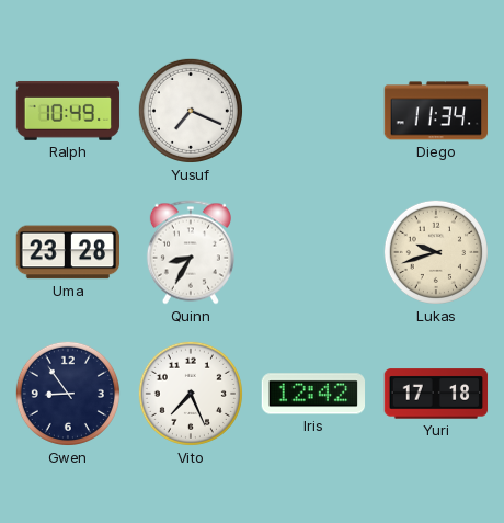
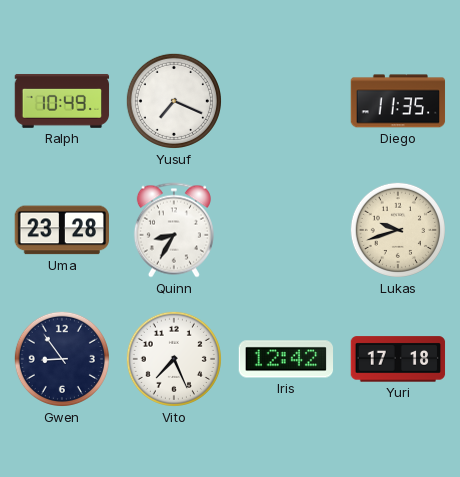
Diego: 11:34 -> 11:35 (398, 101)
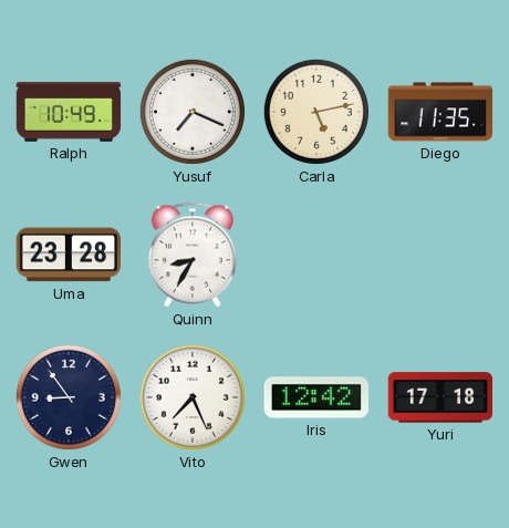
Carla: none -> 5:13 (316, 112)
Lukas: 9:42 -> none (398, 230)
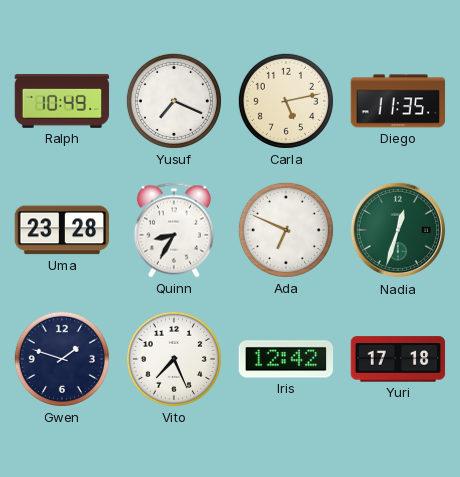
Ada: none -> 6:49 (286, 230)
Nadia: none -> 12:33 (398, 230)
Gwen: 8:54 -> 1:48 (62, 359)
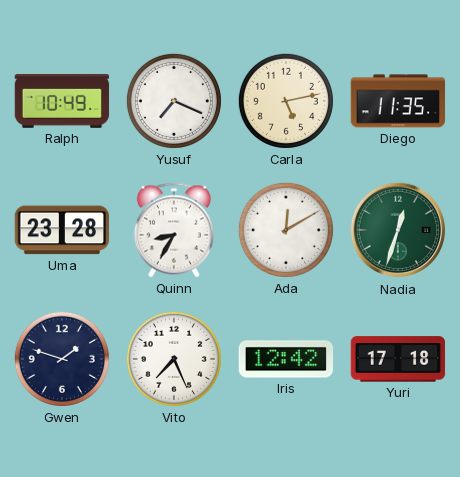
Ada: 6:49 -> 12:10 (286, 230)
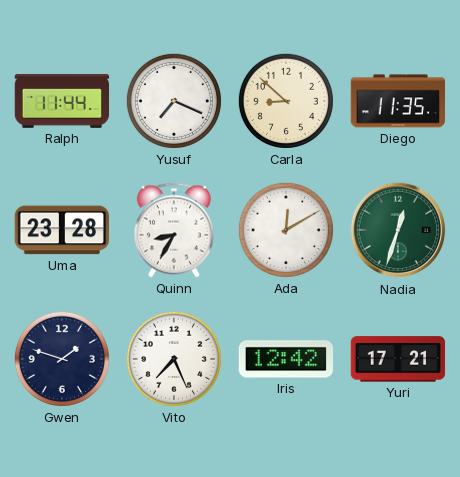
Ralph: 10:49 -> 11:44 (62, 101)
Carla: 5:13 -> 8:52 (286, 101)
Yuri: 17:18 -> 17:21 (398, 359)
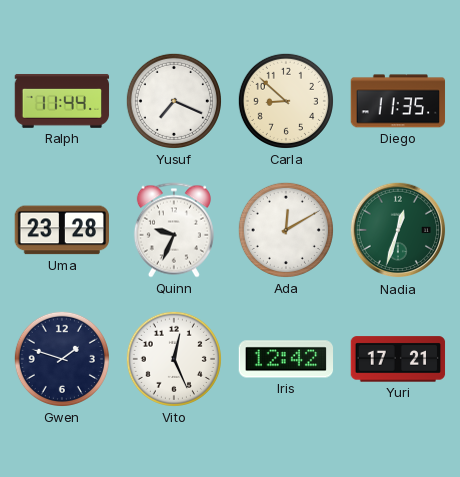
Quinn: 8:35 -> 9:34 (174, 230)
Vito: 7:26 -> 12:26 (174, 359)
